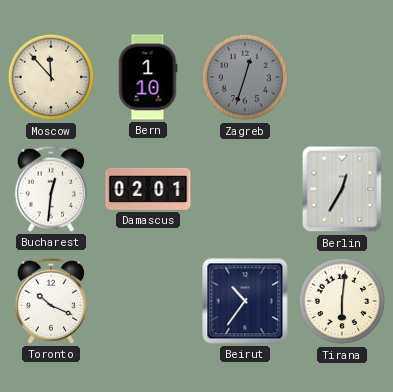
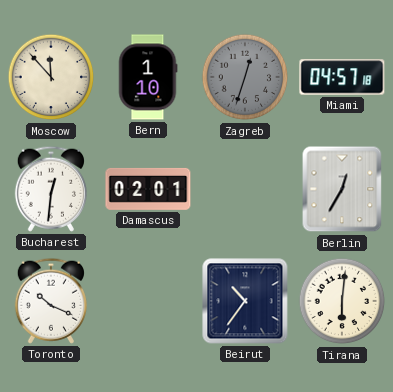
Miami: none -> 04:57 (342, 77)
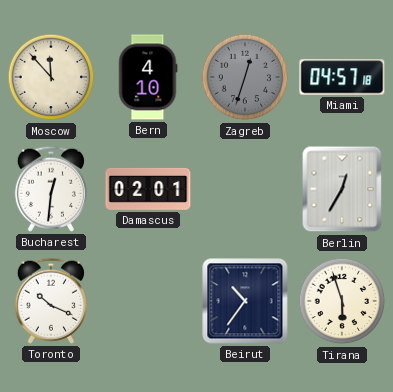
Bern: 1:10 -> 4:10 (148, 77)
Tirana: 6:01 -> 5:57 (342, 301)
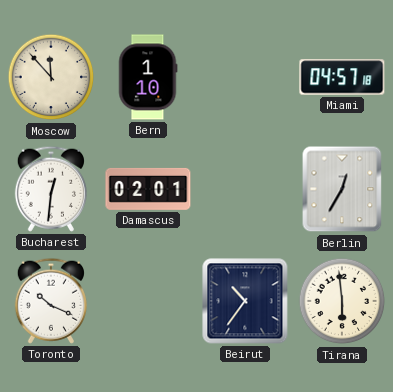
Bern: 4:10 -> 1:10 (148, 77)
Zagreb: 12:33 -> none (245, 77)
Tirana: 5:57 -> 5:59 (342, 301)
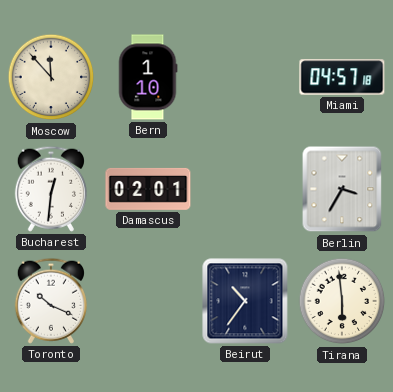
Berlin: 12:35 -> 3:35 (342, 189)
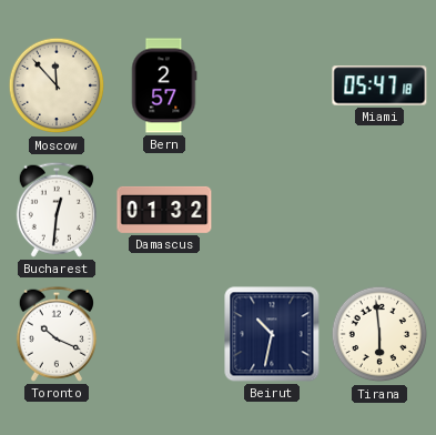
Bern: 1:10 -> 2:57 (164, 85)
Miami: 04:57 -> 05:47 (379, 85)
Damascus: 02:01 -> 01:32 (164, 210)
Berlin: 3:35 -> none (342, 189)
Beirut: 10:36 -> 10:32 (272, 334)
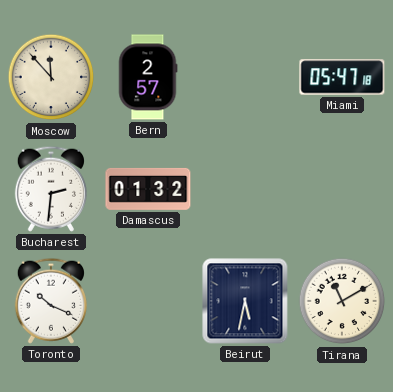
Bucharest: 12:31 -> 2:31 (51, 189)
Beirut: 10:32 -> 5:32 (245, 301)
Tirana: 5:59 -> 11:10 (342, 301)
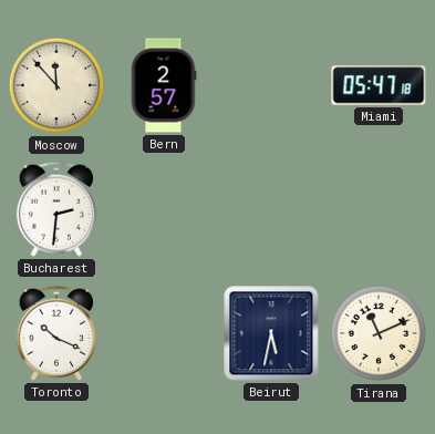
Damascus: 01:32 -> none (148, 189)
Tirana: 11:10 -> 11:11 (379, 333)
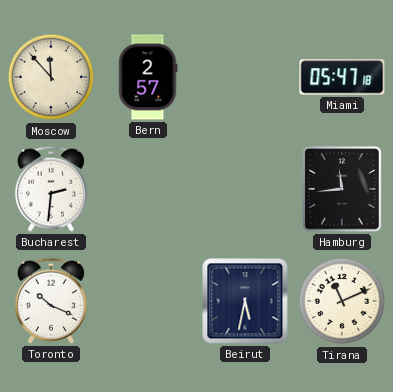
Hamburg: none -> 11:44 (343, 190)
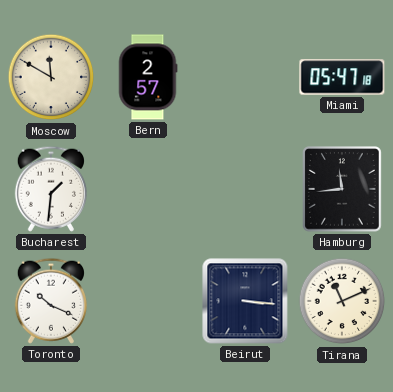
Moscow: 11:53 -> 11:50 (51, 77)
Bucharest: 2:31 -> 1:31 (51, 189)
Beirut: 5:32 -> 3:16 (245, 301)
